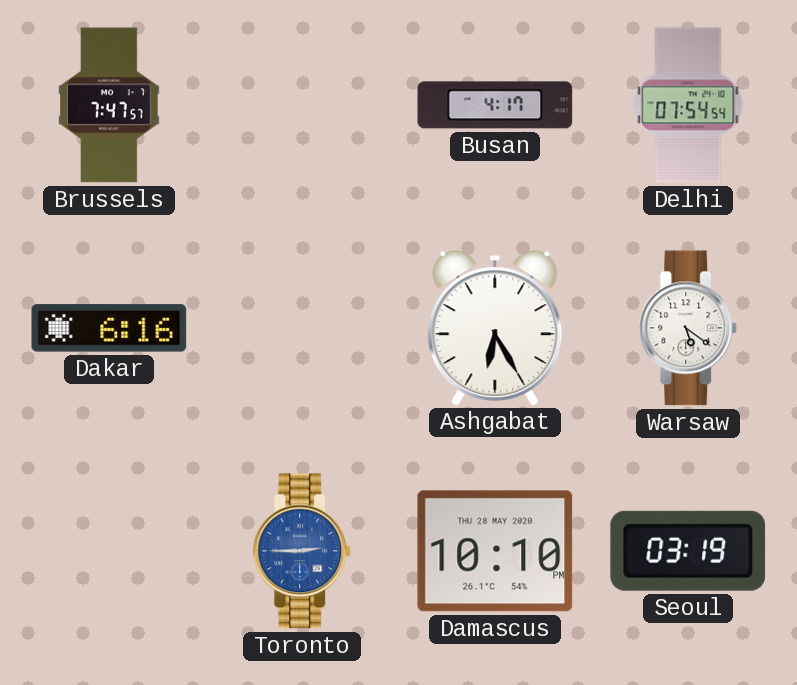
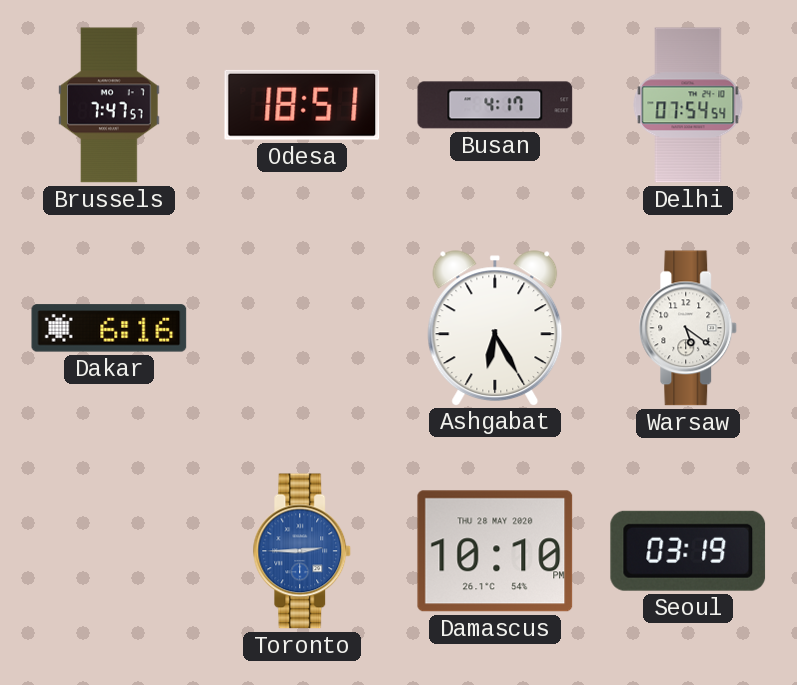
Odesa: none -> 18:51 (302, 105)
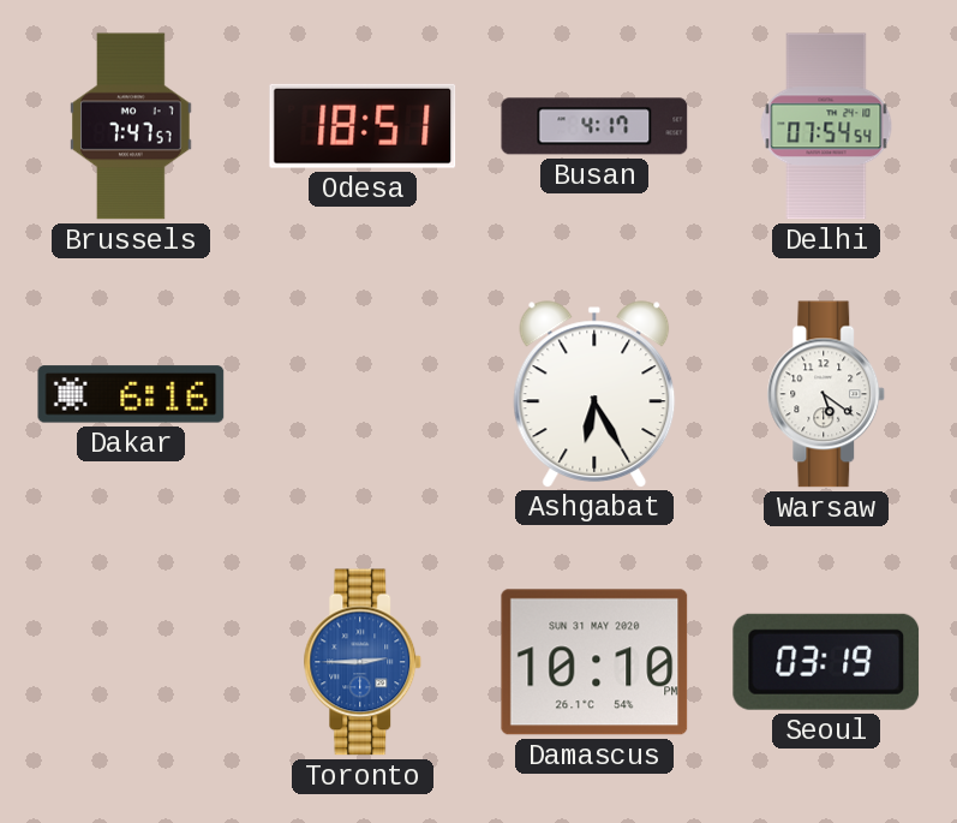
Damascus date: THU 28 MAY 2020 -> SUN 31 MAY 2020 (594, 662)
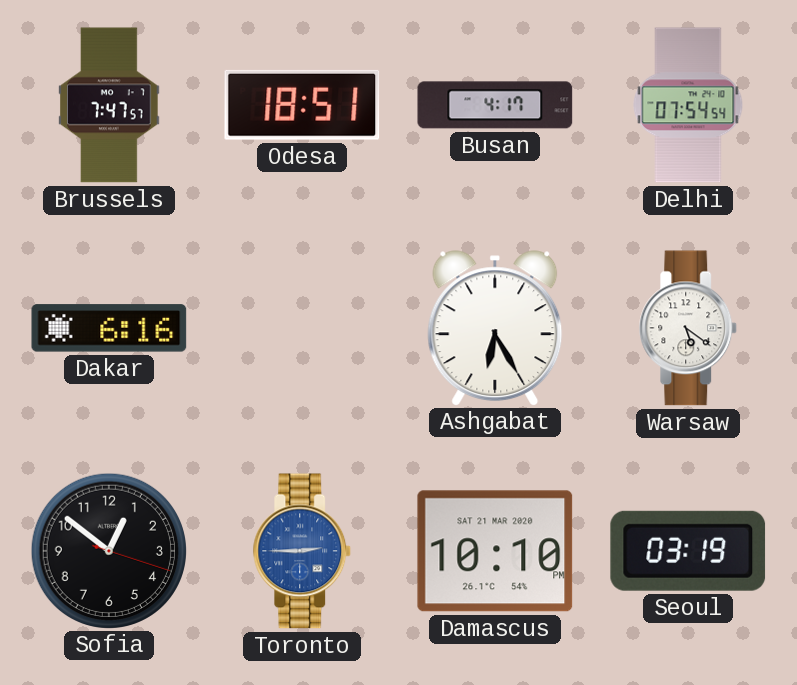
Sofia: none -> 12:51 (108, 550)
Damascus date: SUN 31 MAY 2020 -> SAT 21 MAR 2020 (495, 551)
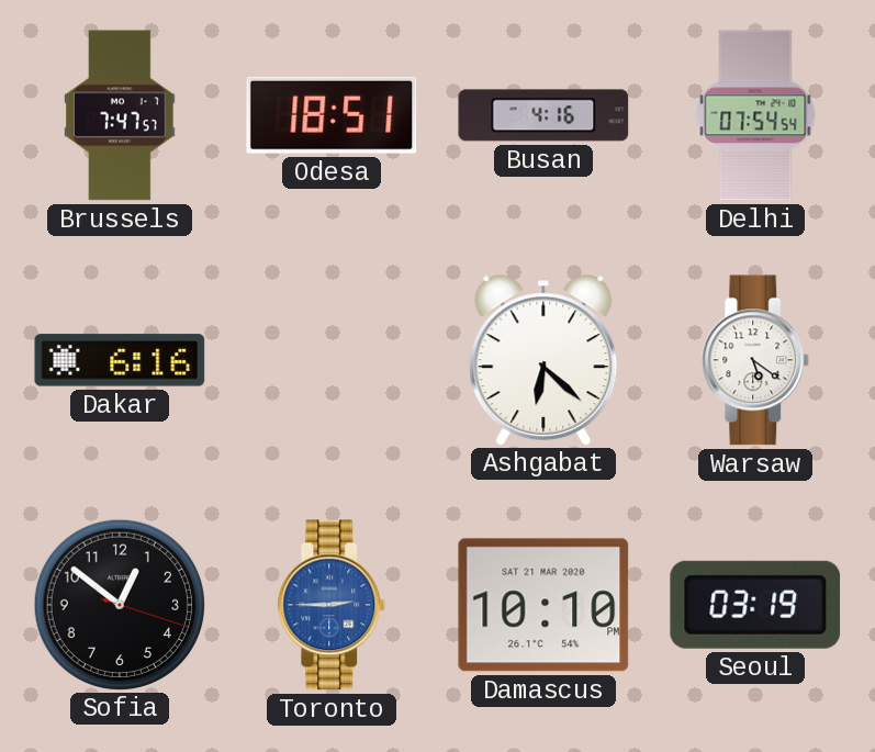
Busan: 4:17 -> 4:16 (543, 115)
Ashgabat: 6:25 -> 6:22 (543, 360)
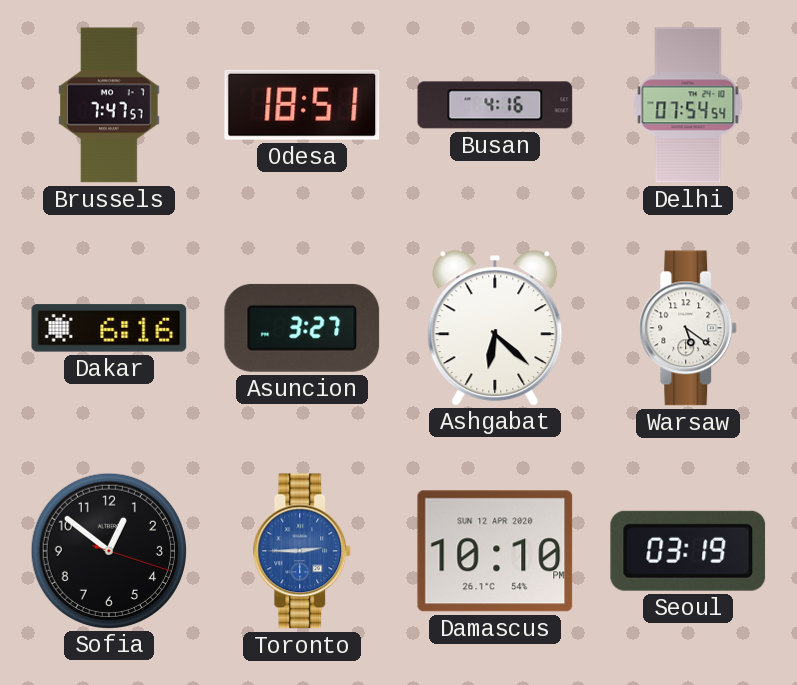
Asuncion: none -> 3:27 (302, 328)
Damascus date: SAT 21 MAR 2020 -> SUN 12 APR 2020 (495, 551)
